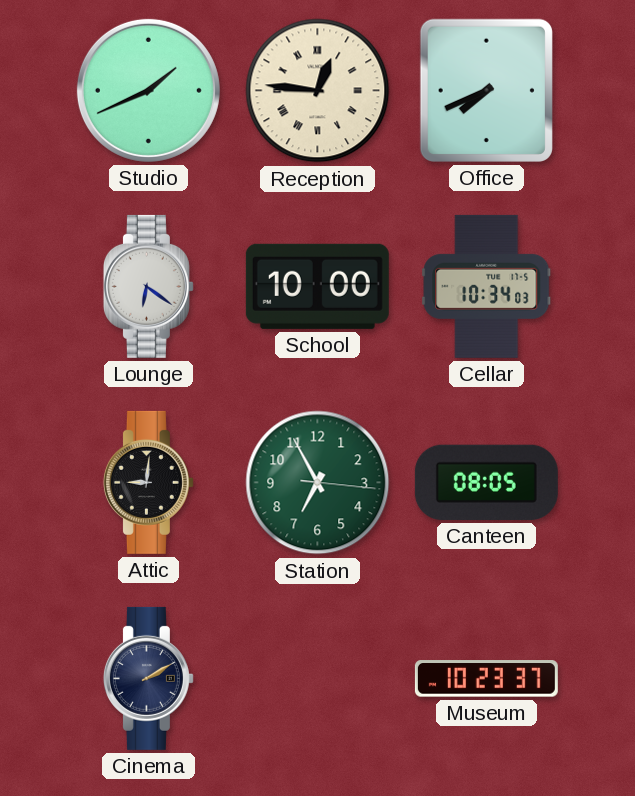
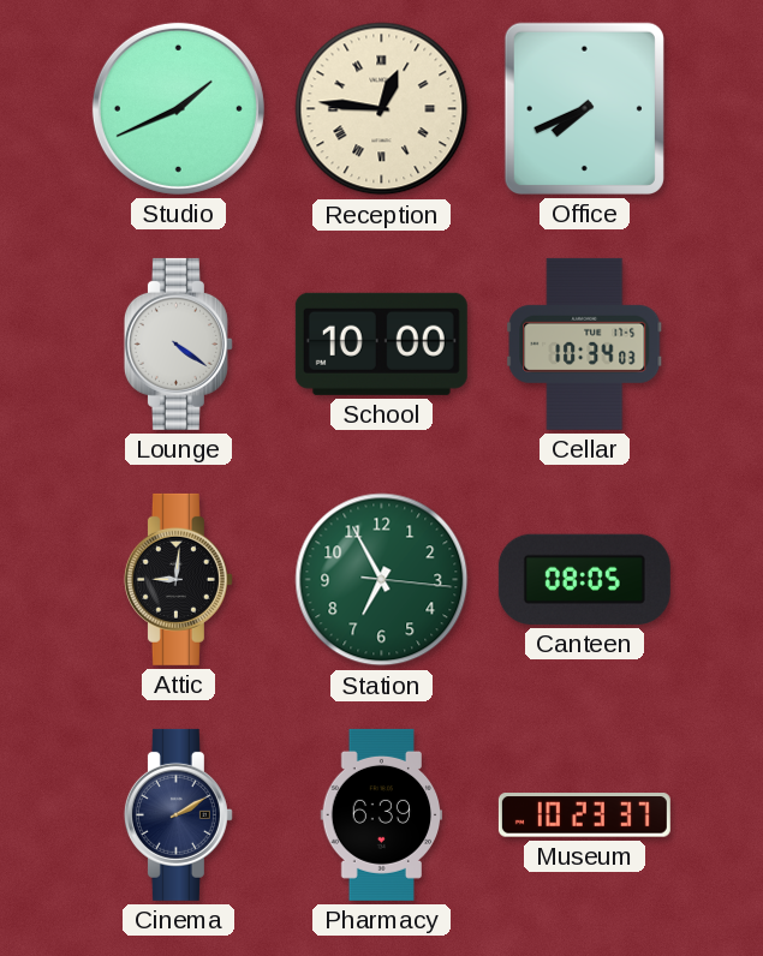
Lounge: 6:21 -> 4:21 (178, 343)
Pharmacy: none -> 6:39 (382, 814)
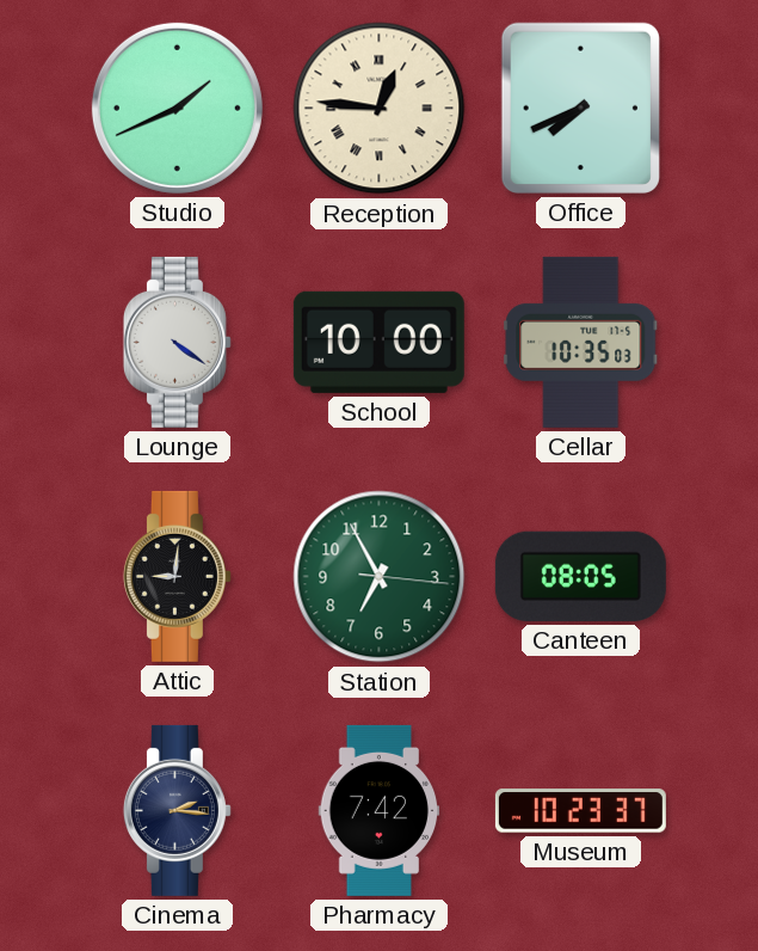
Cellar: 10:34 -> 10:35 (581, 342)
Cinema: 2:10 -> 2:16 (177, 810)
Pharmacy: 6:39 -> 7:42 (380, 810)
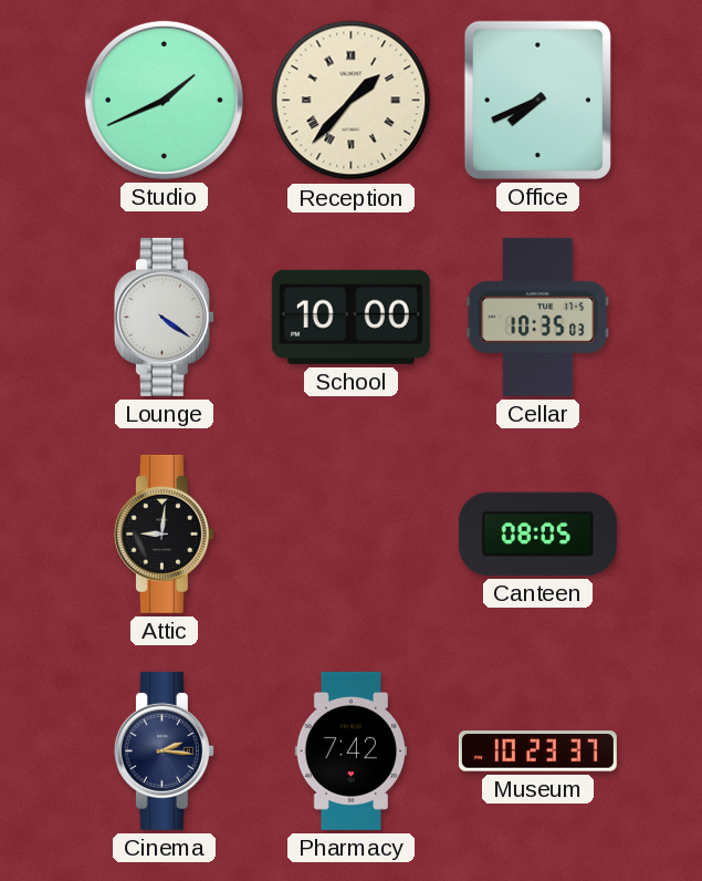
Reception: 12:46 -> 1:37 (352, 101)
Station: 6:55 -> none (380, 577)
